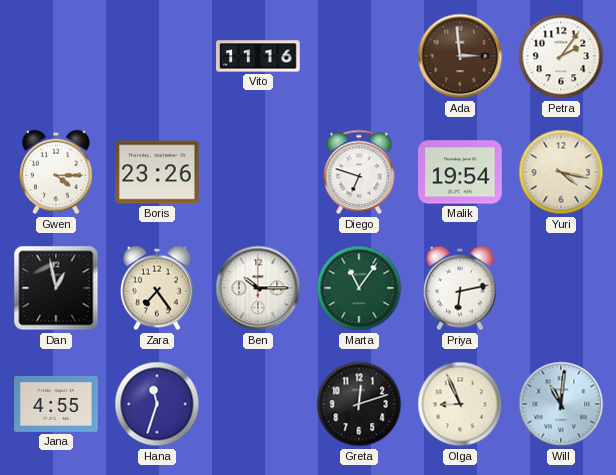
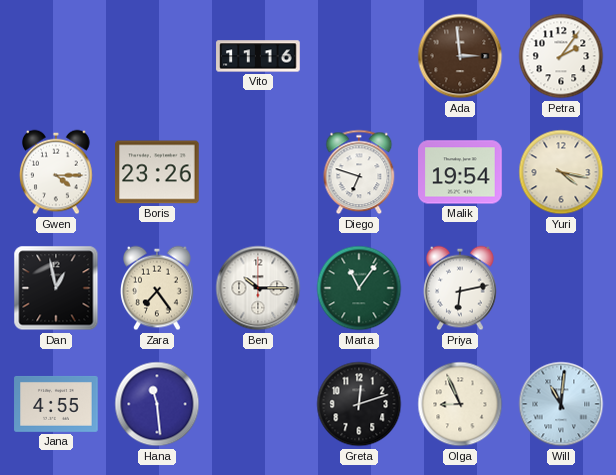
Hana: 11:33 -> 11:29 (157, 404)
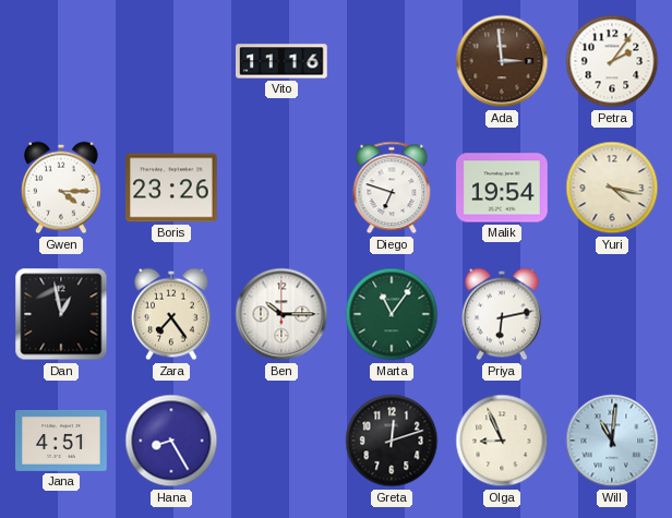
Jana: 4:55 -> 4:51 (61, 441)
Hana: 11:29 -> 8:25 (171, 441)
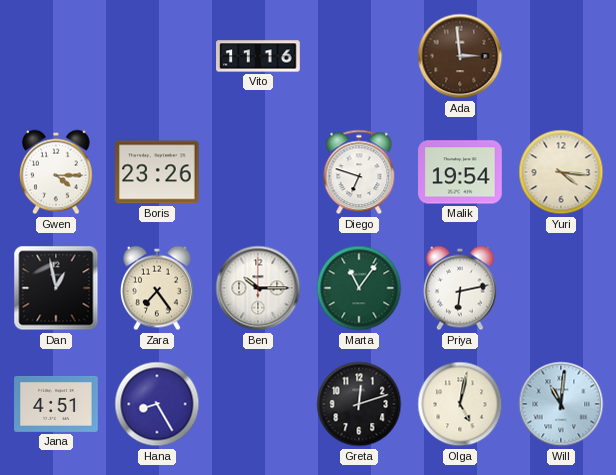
Petra: 2:06 -> none (612, 61)
Yuri: 4:17 -> 4:16 (561, 172)
Olga: 8:56 -> 5:02 (460, 404)
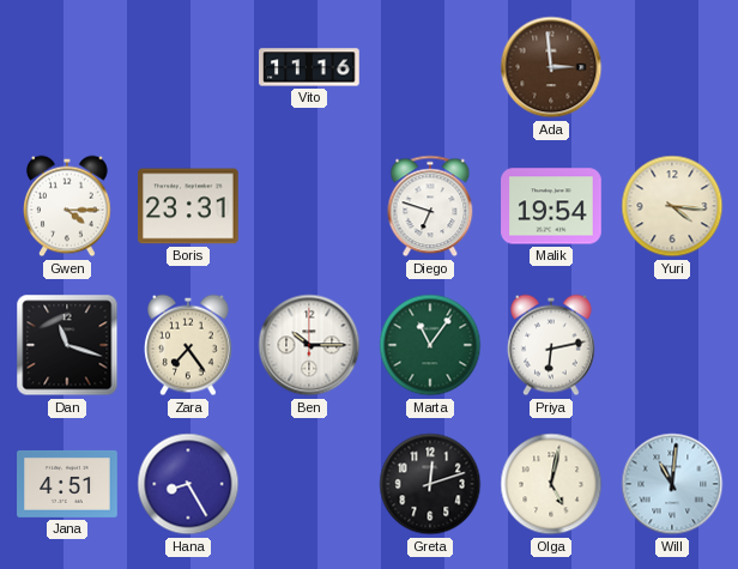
Boris: 23:26 -> 23:31 (188, 206)
Dan: 12:58 -> 11:18 (67, 345)
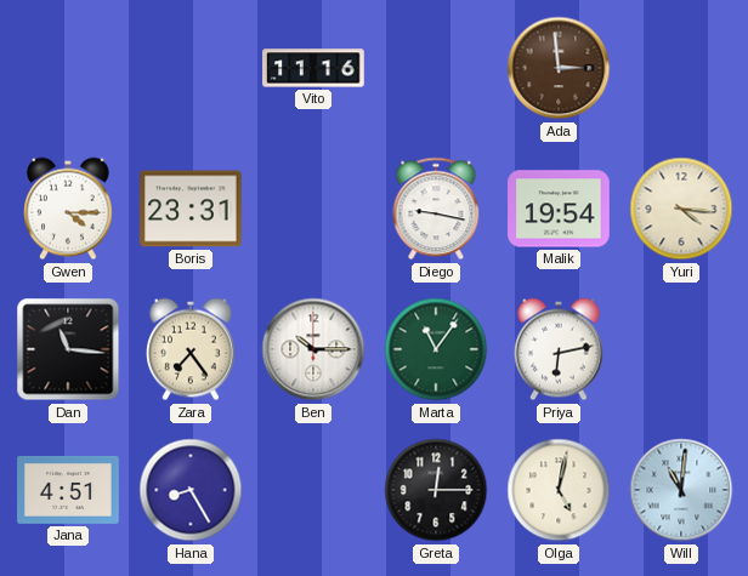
Diego: 6:48 -> 9:17 (436, 209)
Dan: 11:18 -> 11:16 (68, 349)
Greta: 12:12 -> 12:15 (436, 490)
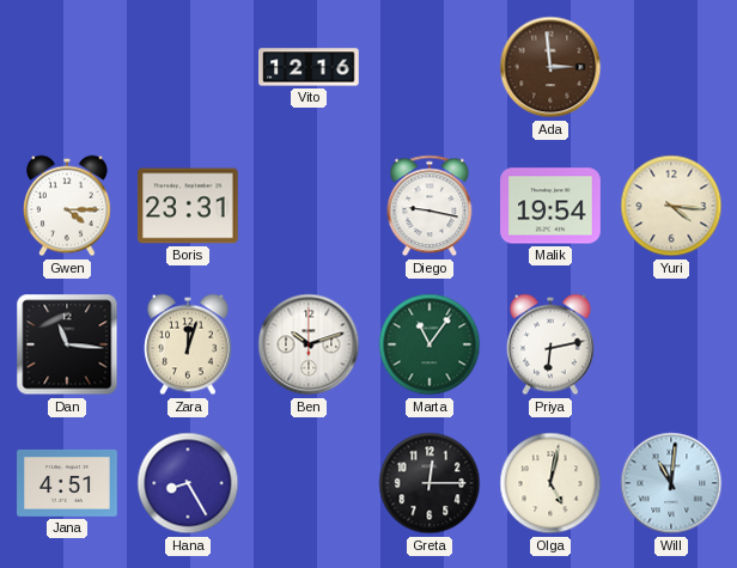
Vito: 11:16 -> 12:16 (309, 67)
Zara: 7:24 -> 12:03 (189, 344)
Ben: 10:15 -> 10:12 (309, 344)
